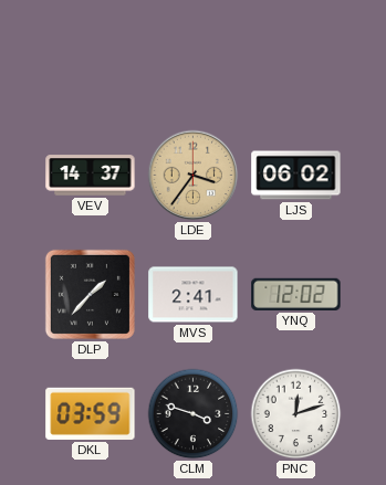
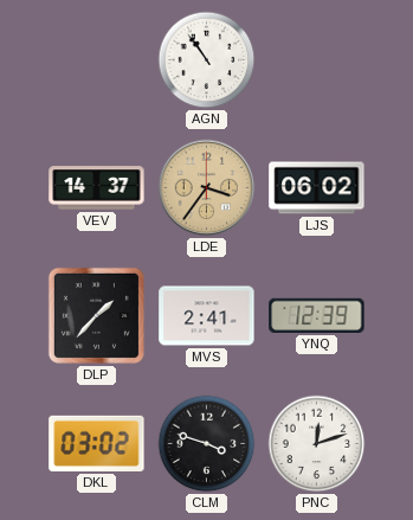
AGN: none -> 10:54 (207, 60)
YNQ: 12:02 -> 12:39 (317, 315)
DKL: 03:59 -> 03:02 (97, 443)
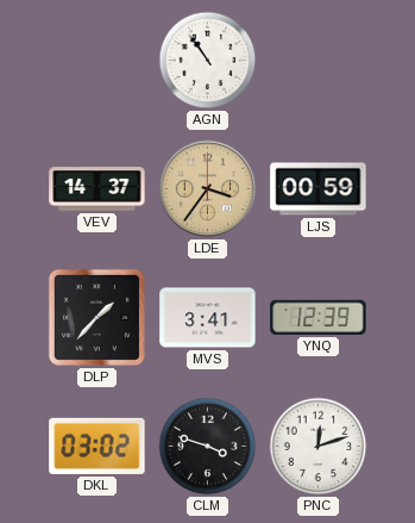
LJS: 06:02 -> 00:59 (319, 189)
MVS: 2:41 -> 3:41 (208, 318)
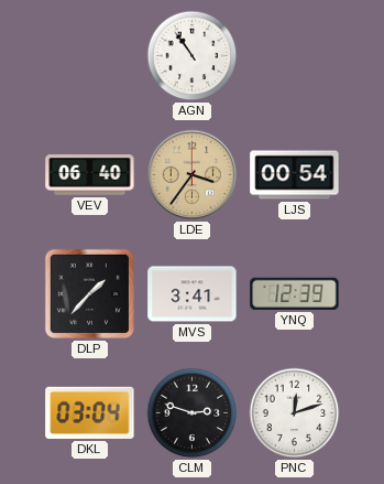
VEV: 14:37 -> 06:40 (90, 175)
LJS: 00:59 -> 00:54 (295, 175)
DKL: 03:02 -> 03:04 (90, 412)
CLM: 3:48 -> 2:48 (193, 413)
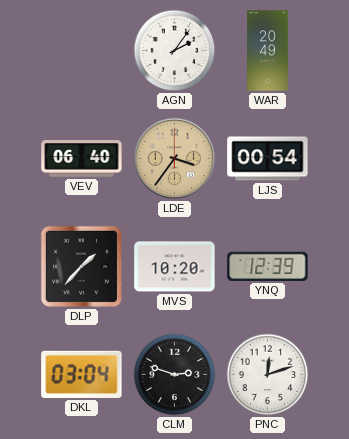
AGN: 10:54 -> 2:06 (175, 51)
WAR: none -> 20:49 (268, 51)
MVS: 3:41 -> 10:20 (175, 267)
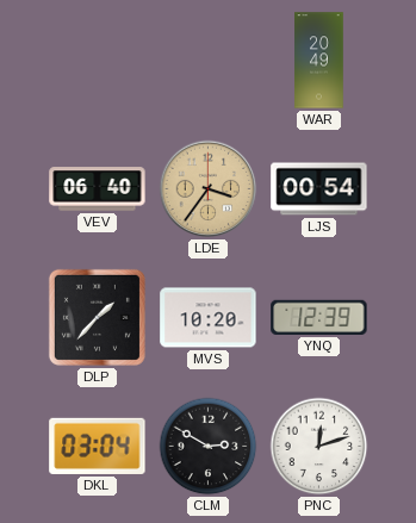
AGN: 2:06 -> none (175, 51)
CLM: 2:48 -> 2:50 (209, 447)
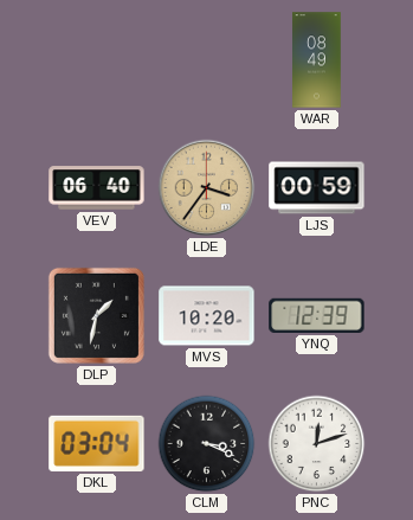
WAR: 20:49 -> 08:49 (317, 60)
LJS: 00:54 -> 00:59 (317, 188)
DLP: 1:37 -> 1:32 (96, 315)
CLM: 2:50 -> 3:19 (207, 444)
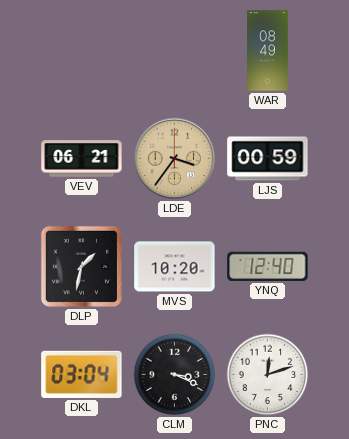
VEV: 06:40 -> 06:21 (82, 159)
YNQ: 12:39 -> 12:40 (268, 266)
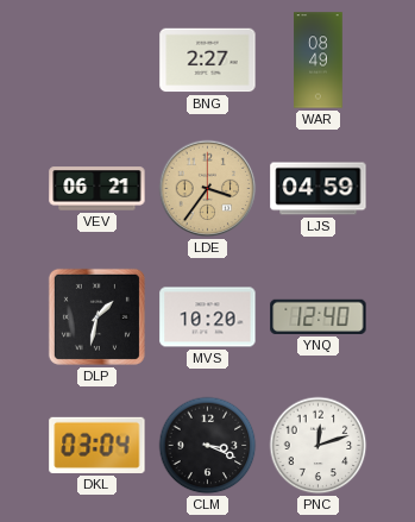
BNG: none -> 2:27 (208, 61)
LJS: 00:59 -> 04:59 (319, 189)
